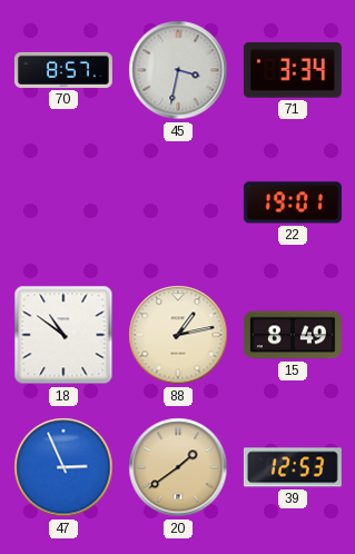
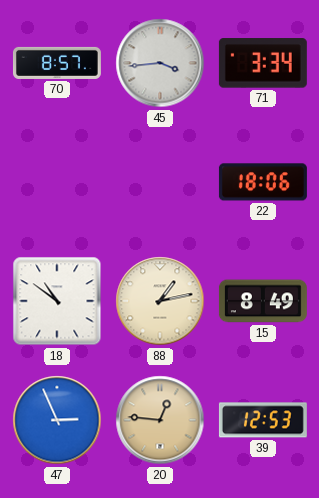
45: 3:32 -> 3:44 (160, 63)
22: 19:01 -> 18:06 (263, 182)
20: 1:39 -> 12:46 (160, 420)
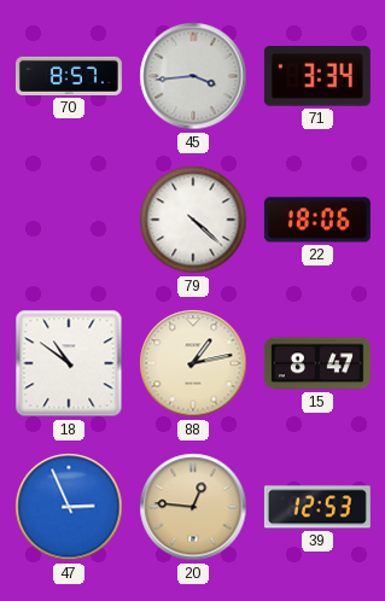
79: none -> 4:22 (193, 220)
15: 8:49 -> 8:47 (317, 363)
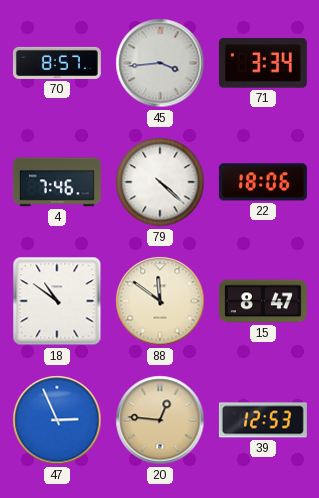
4: none -> 7:46 (57, 182)
88: 1:13 -> 11:51 (160, 301)
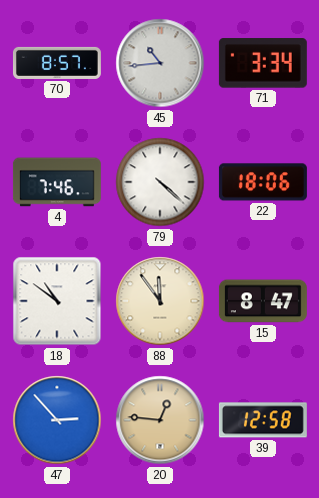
45: 3:44 -> 10:44 (160, 63)
88: 11:51 -> 11:54 (160, 301)
47: 2:56 -> 2:53 (57, 420)
39: 12:53 -> 12:58 (263, 420)
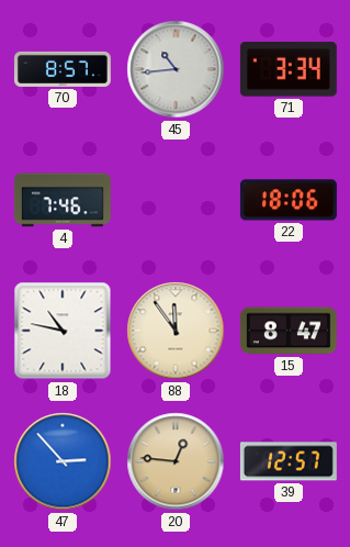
79: 4:22 -> none (160, 182)
18: 10:51 -> 10:47 (63, 331)
39: 12:58 -> 12:57 (289, 461)
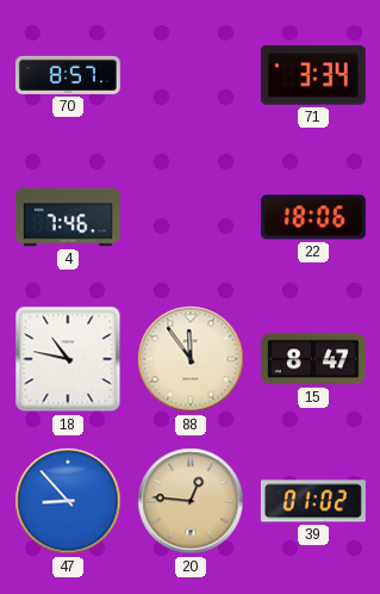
45: 10:44 -> none (176, 69)
47: 2:53 -> 8:53 (68, 501)
39: 12:57 -> 01:02 (313, 501)
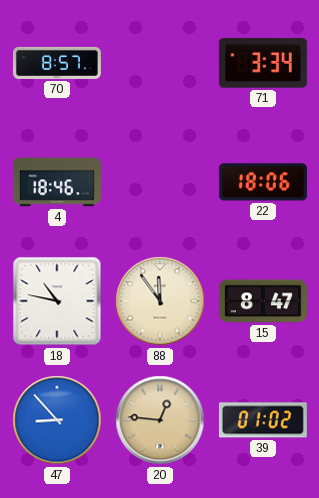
4: 7:46 -> 18:46 (57, 182)
